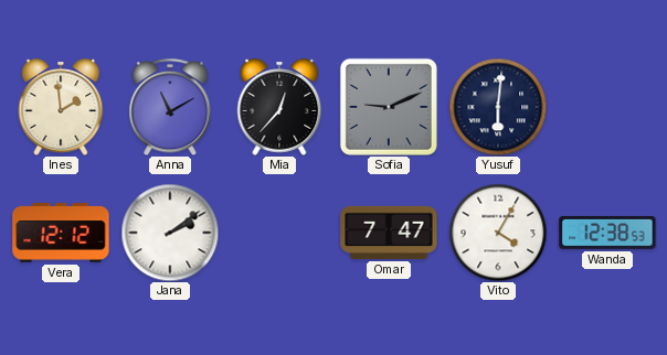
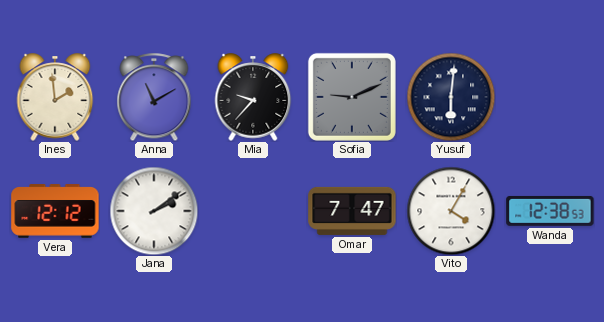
Mia: 12:37 -> 9:37 (253, 97)
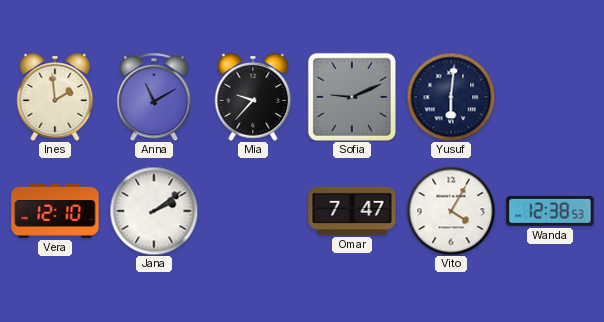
Vera: 12:12 -> 12:10 (55, 211)
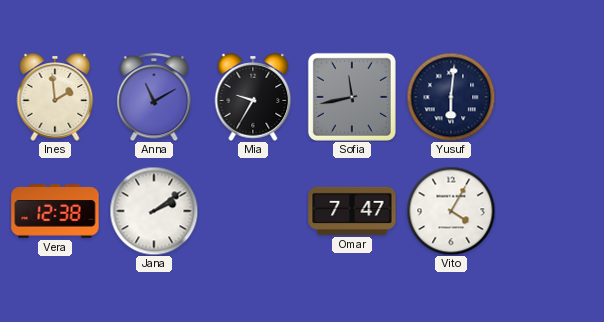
Mia: 9:37 -> 9:35 (253, 97)
Sofia: 9:11 -> 11:43 (352, 97)
Vera: 12:10 -> 12:38 (55, 211)
Wanda: 12:38 -> none (550, 211)
